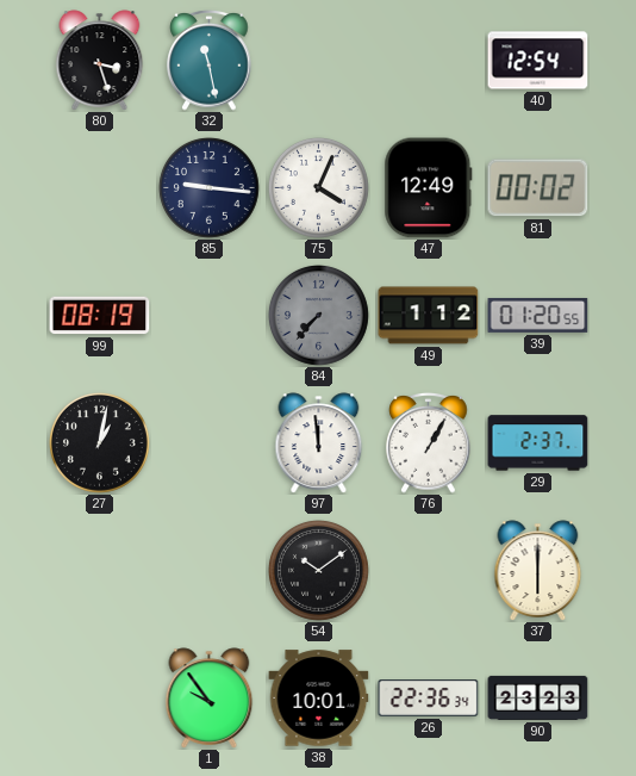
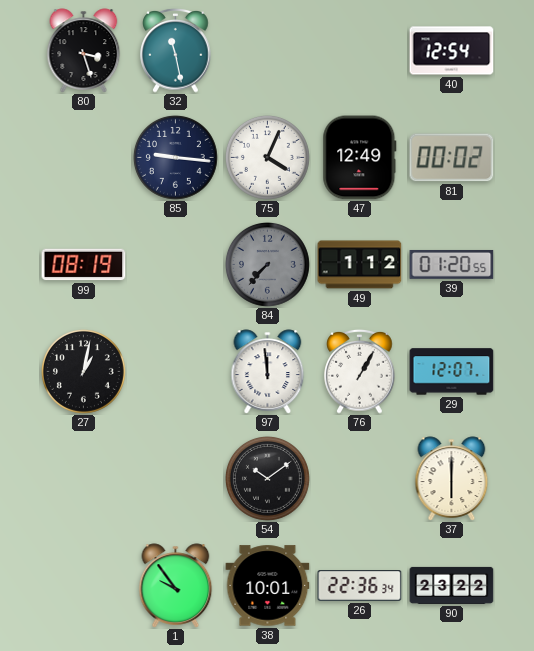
29: 2:37 -> 12:07 (452, 372)
90: 23:23 -> 23:22 (452, 585)
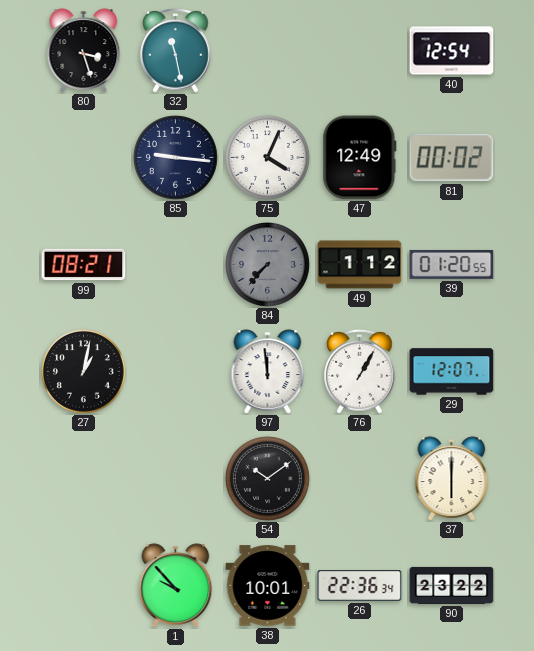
99: 08:19 -> 08:21 (84, 265)
1: 9:54 -> 9:53 (176, 586)
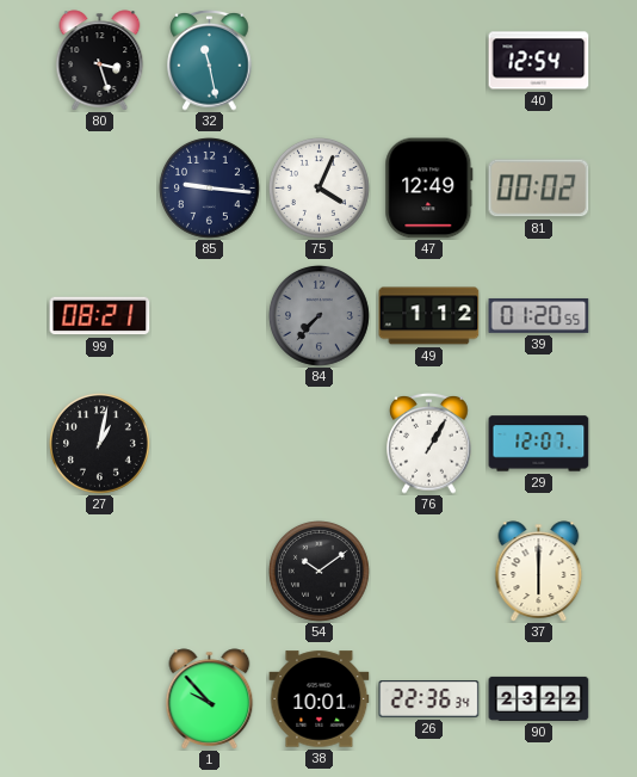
97: 11:59 -> none (268, 372)
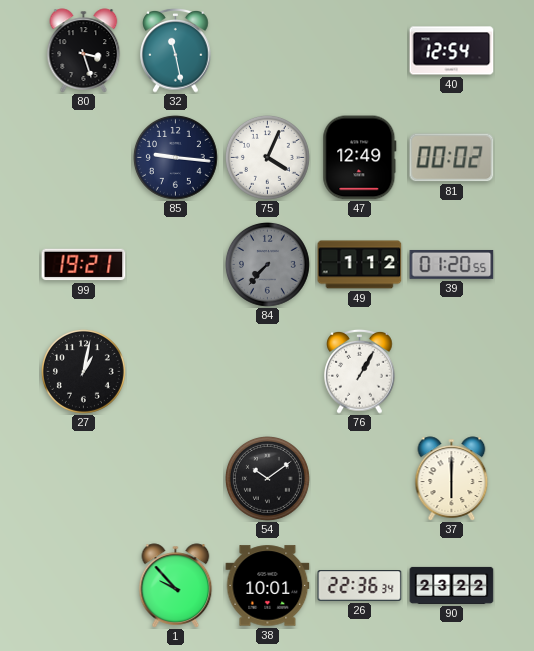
99: 08:21 -> 19:21 (84, 265)
29: 12:07 -> none (539, 444)
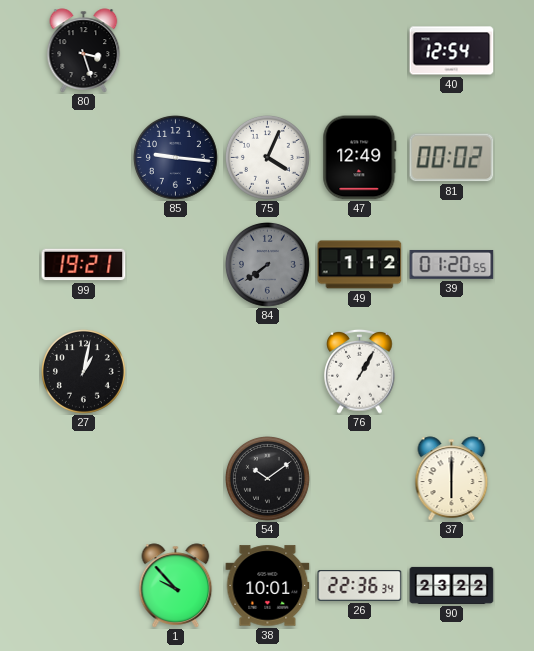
32: 11:28 -> none (176, 51)
84: 7:37 -> 7:39 (267, 264)
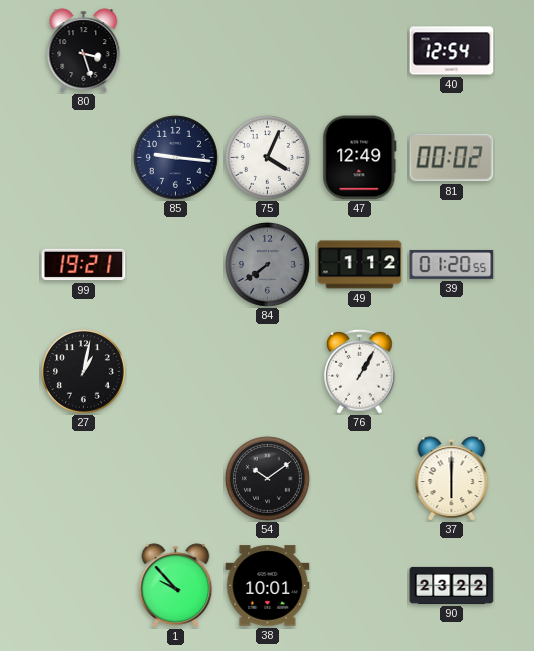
26: 22:36 -> none (360, 586)
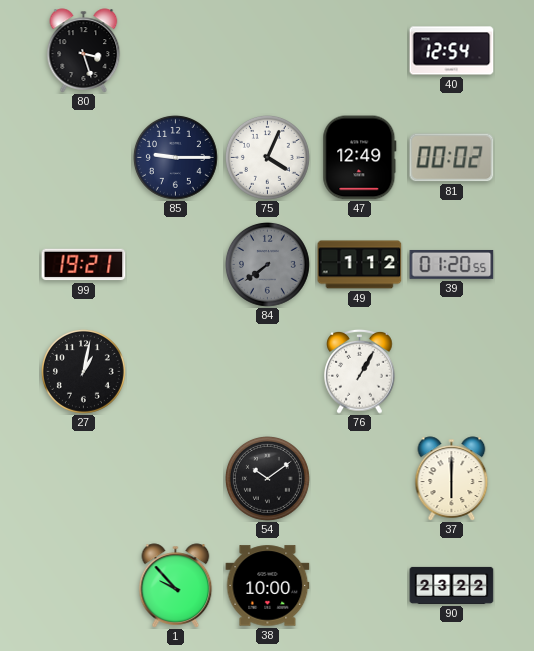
85: 9:16 -> 9:15 (175, 157)
38: 10:01 -> 10:00 (268, 586)
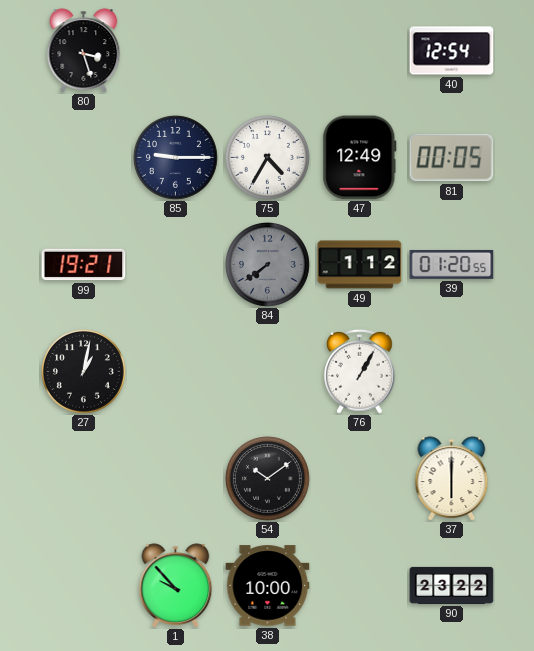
75: 4:04 -> 4:35 (267, 157)
81: 00:02 -> 00:05 (452, 158)
